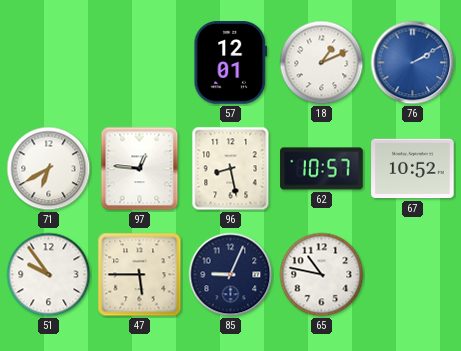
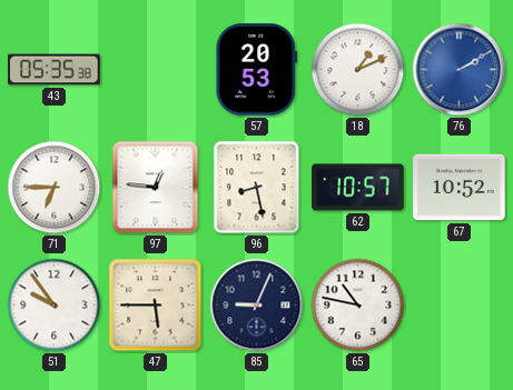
43: none -> 05:35 (55, 70)
57: 12:01 -> 20:53 (257, 70)
71: 6:40 -> 6:45 (55, 188)
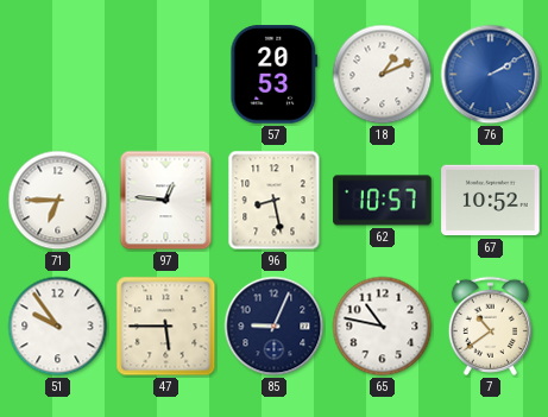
43: 05:35 -> none (55, 70)
7: none -> 10:39 (490, 326)
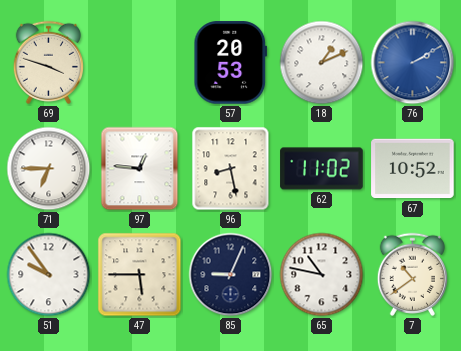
69: none -> 3:48 (48, 62)
62: 10:57 -> 11:02 (322, 169)
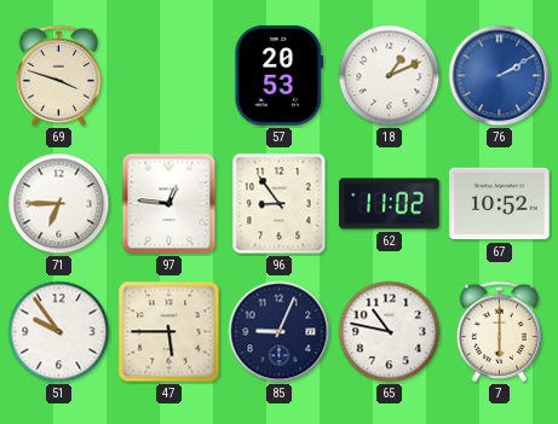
96: 8:28 -> 8:54 (280, 204)
7: 10:39 -> 6:00 (499, 331)
